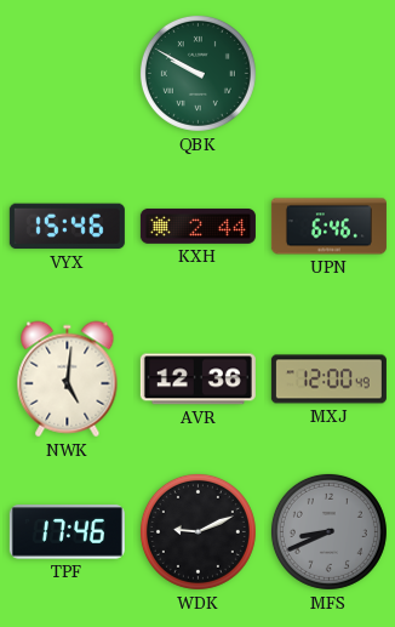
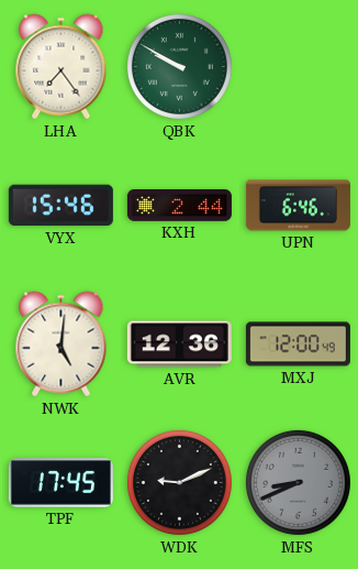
LHA: none -> 7:24 (61, 67)
TPF: 17:46 -> 17:45 (60, 483)
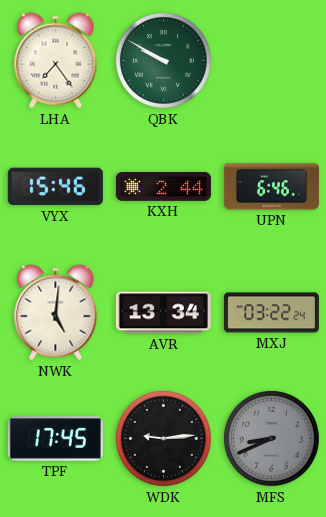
AVR: 12:36 -> 13:34 (163, 313)
MXJ: 12:00 -> 03:22 (271, 313)
WDK: 9:11 -> 9:14 (163, 438)
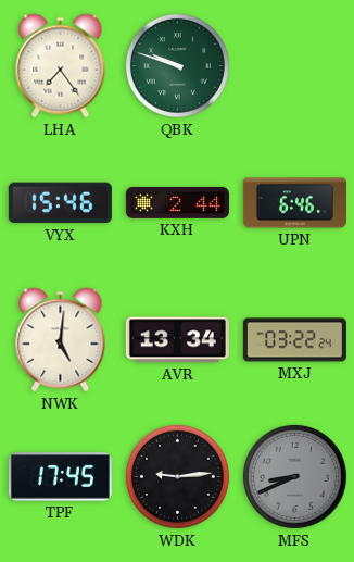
QBK: 9:50 -> 9:48 (177, 65)
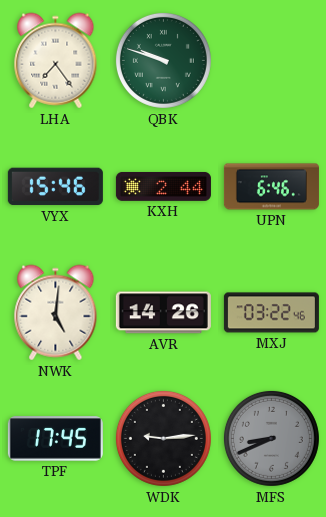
AVR: 13:34 -> 14:26 (163, 313)
MXJ: 03:22:24 -> 03:22:46 (271, 313)
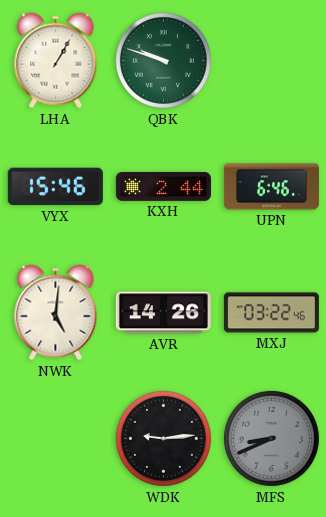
LHA: 7:24 -> 1:05 (56, 61)
TPF: 17:45 -> none (55, 439)
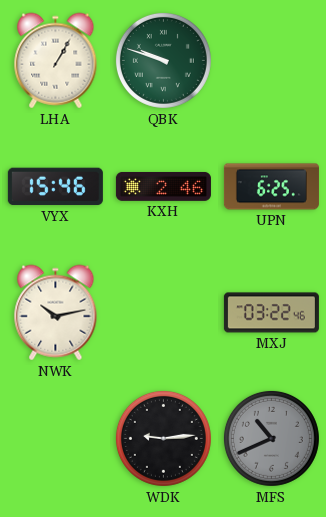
KXH: 2:44 -> 2:46 (163, 186)
UPN: 6:46 -> 6:25 (271, 187)
NWK: 5:01 -> 10:13 (56, 313)
AVR: 14:26 -> none (163, 313)
MFS: 8:41 -> 10:41 (271, 438)
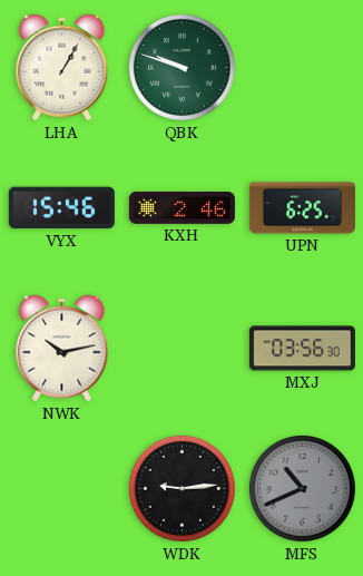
MXJ: 03:22 -> 03:56 (302, 349)
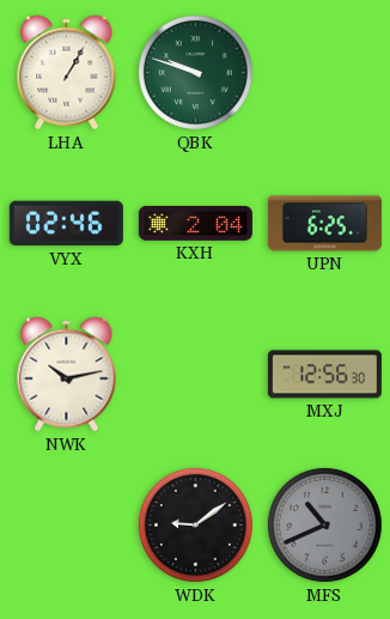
VYX: 15:46 -> 02:46 (66, 224)
KXH: 2:46 -> 2:04 (195, 223)
MXJ: 03:56 -> 12:56 (324, 375)
WDK: 9:14 -> 9:09 (195, 524)
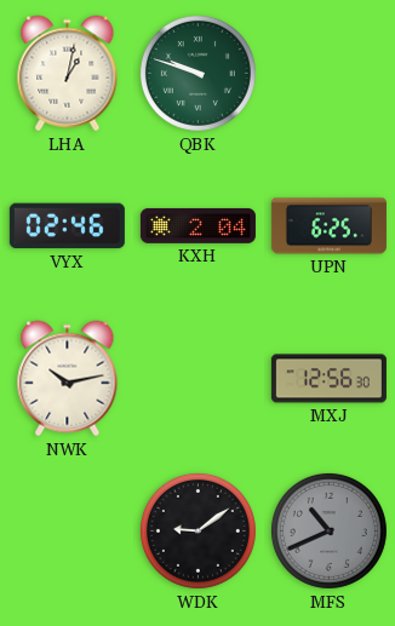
LHA: 1:05 -> 1:02 (68, 74)
